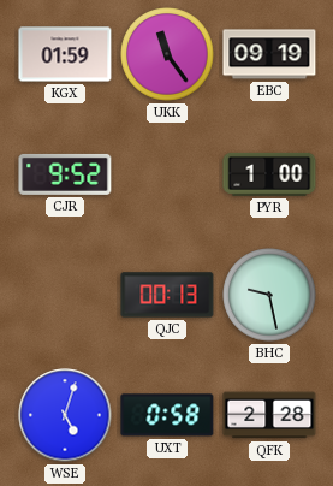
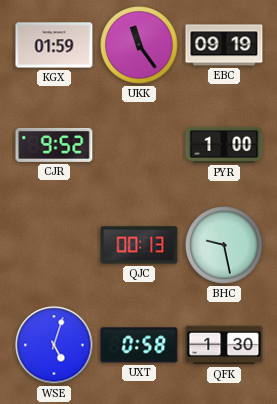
QFK: 2:28 -> 1:30 (224, 345)
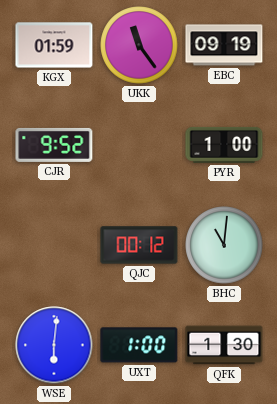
QJC: 00:13 -> 00:12 (139, 245)
BHC: 9:28 -> 11:01 (224, 245)
WSE: 5:03 -> 6:01 (54, 345)
UXT: 0:58 -> 1:00 (139, 345)
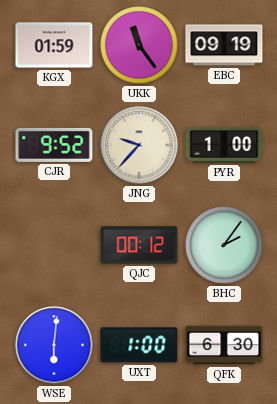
JNG: none -> 9:37 (139, 145)
BHC: 11:01 -> 2:06 (224, 245)
QFK: 1:30 -> 6:30 (224, 345)
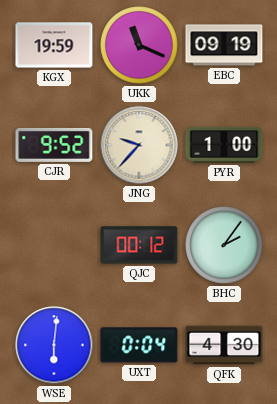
KGX: 01:59 -> 19:59 (54, 45)
UKK: 11:24 -> 11:19 (139, 45)
UXT: 1:00 -> 0:04 (139, 345)
QFK: 6:30 -> 4:30 (224, 345)
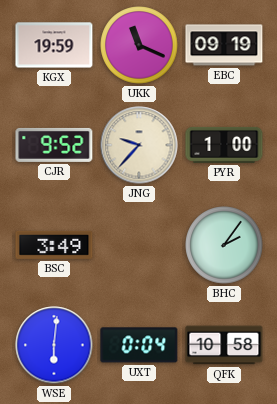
BSC: none -> 3:49 (54, 245)
QJC: 00:12 -> none (139, 245)
QFK: 4:30 -> 10:58 (224, 345)
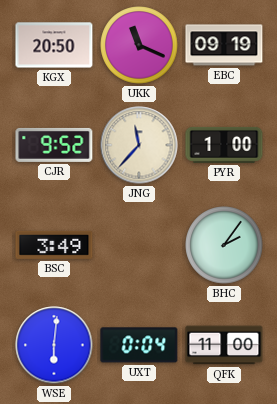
KGX: 19:59 -> 20:50 (54, 45)
JNG: 9:37 -> 11:37 (139, 145)
QFK: 10:58 -> 11:00 (224, 345)
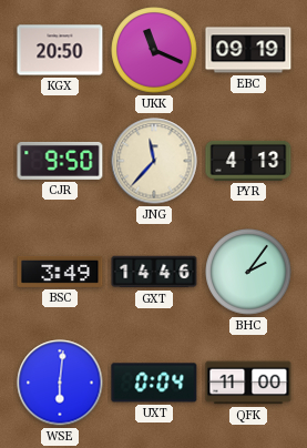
CJR: 9:52 -> 9:50 (60, 161)
PYR: 1:00 -> 4:13 (248, 161)
GXT: none -> 14:46 (154, 272)
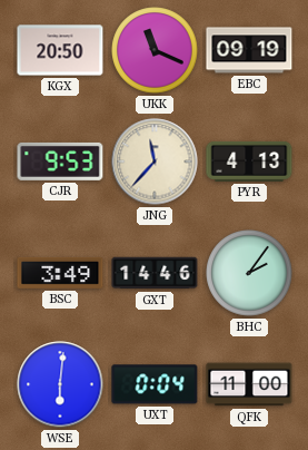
CJR: 9:50 -> 9:53 (60, 162)
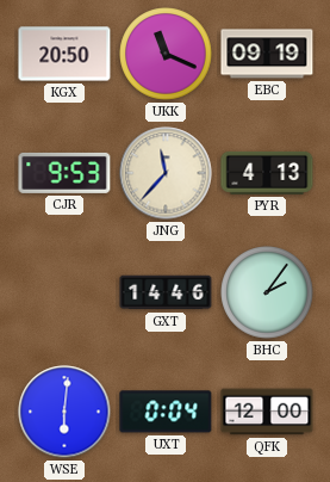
BSC: 3:49 -> none (60, 273)
QFK: 11:00 -> 12:00 (267, 412)
